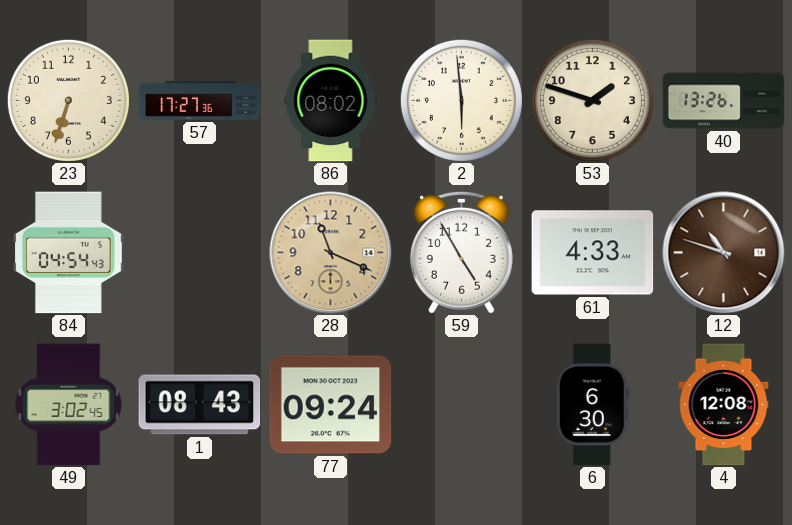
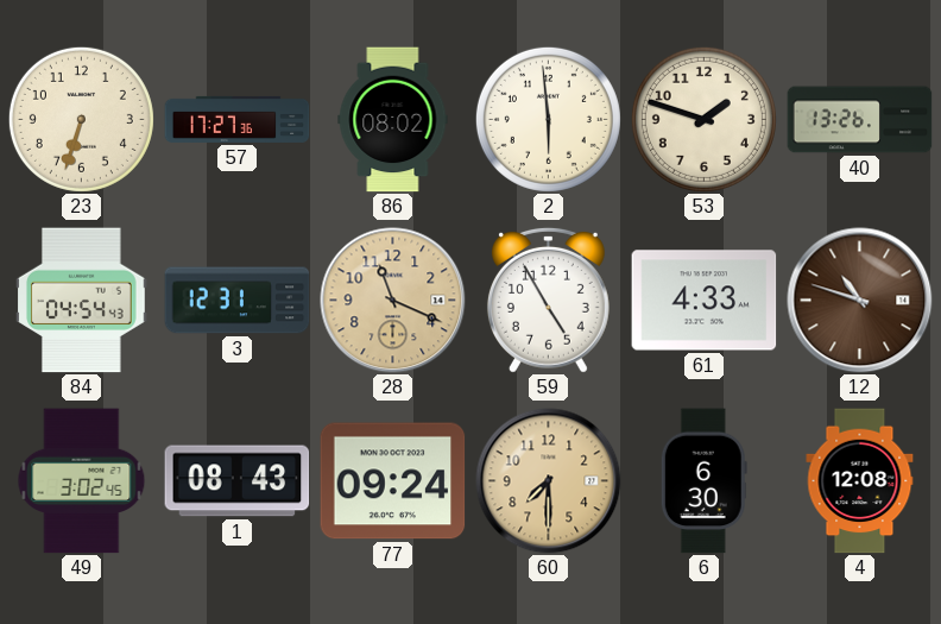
3: none -> 12:31 (238, 301)
60: none -> 7:30 (549, 481)
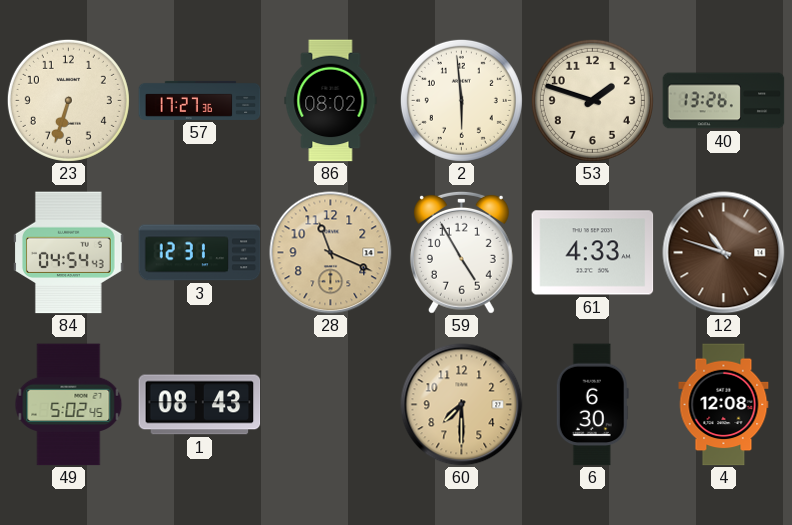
49: 3:02 -> 5:02 (69, 405)
77: 09:24 -> none (393, 481)
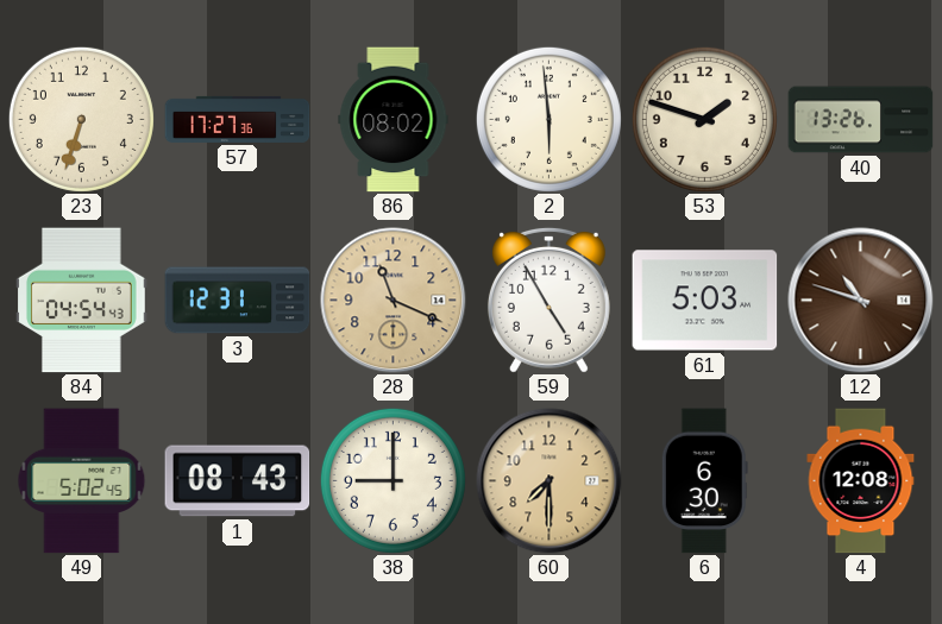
61: 4:33 -> 5:03 (705, 301)
38: none -> 9:00 (392, 480)
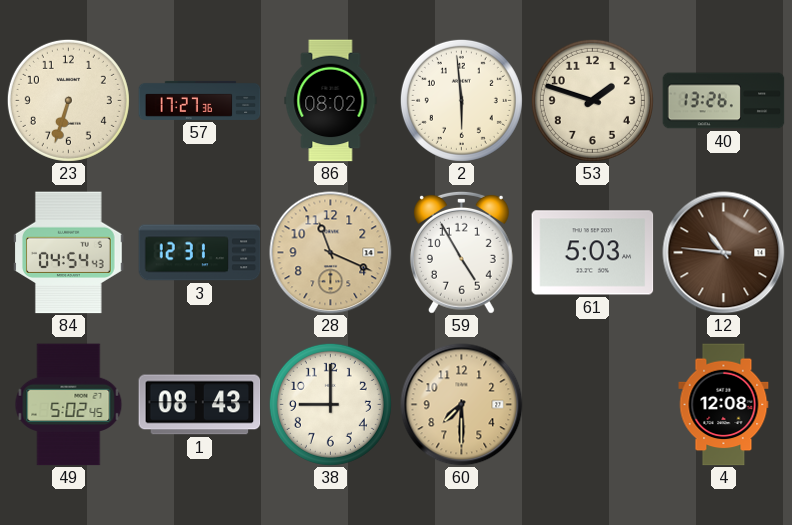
12: 10:48 -> 10:46 (724, 253)
6: 6:30 -> none (704, 481)
